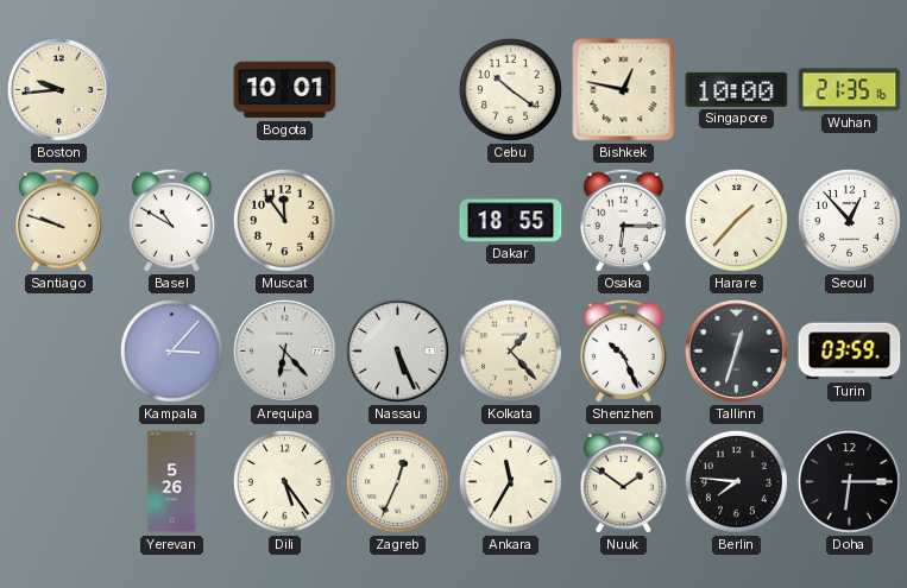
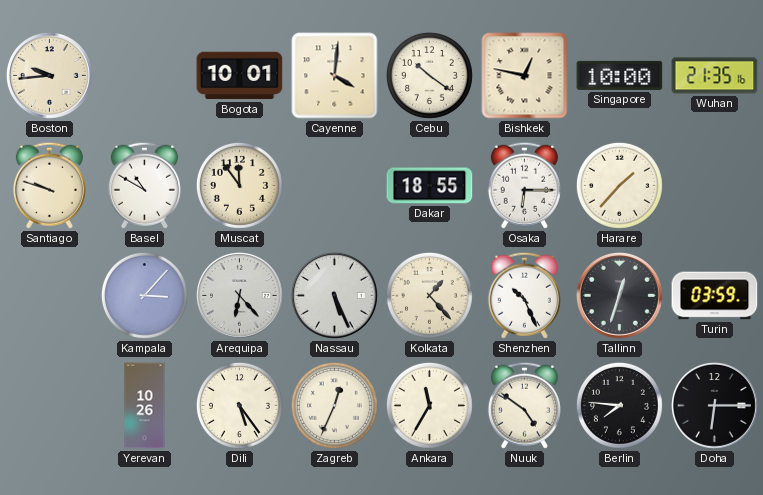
Cayenne: none -> 4:01 (335, 76)
Seoul: 12:53 -> none (849, 220)
Yerevan: 5:26 -> 10:26 (145, 406)
Nuuk: 1:51 -> 4:51 (524, 405)
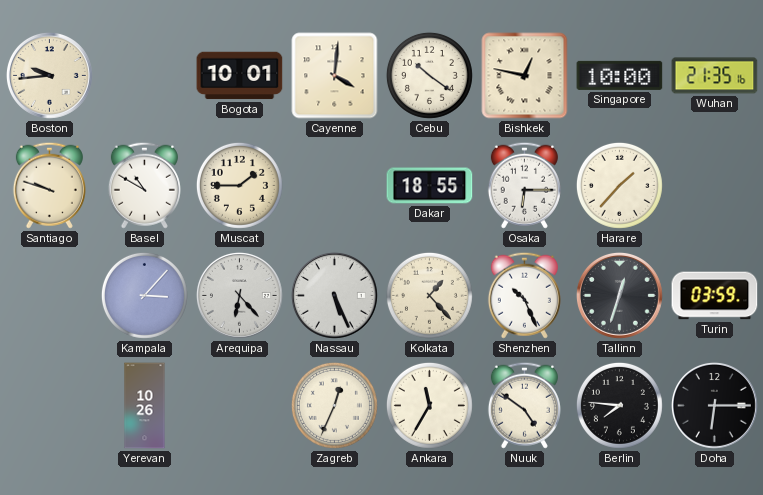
Muscat: 11:54 -> 1:45 (239, 185)
Dili: 5:24 -> none (239, 405)
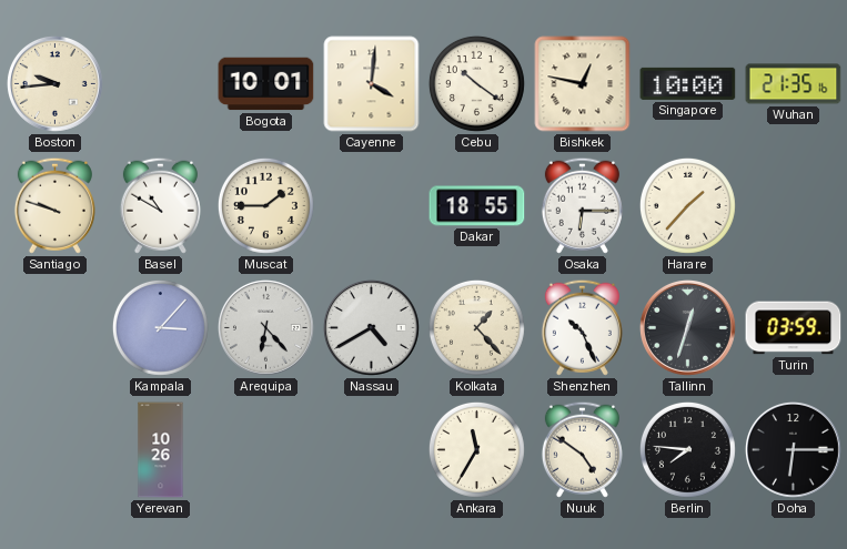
Nassau: 5:26 -> 4:40 (371, 327)
Zagreb: 12:34 -> none (334, 405)
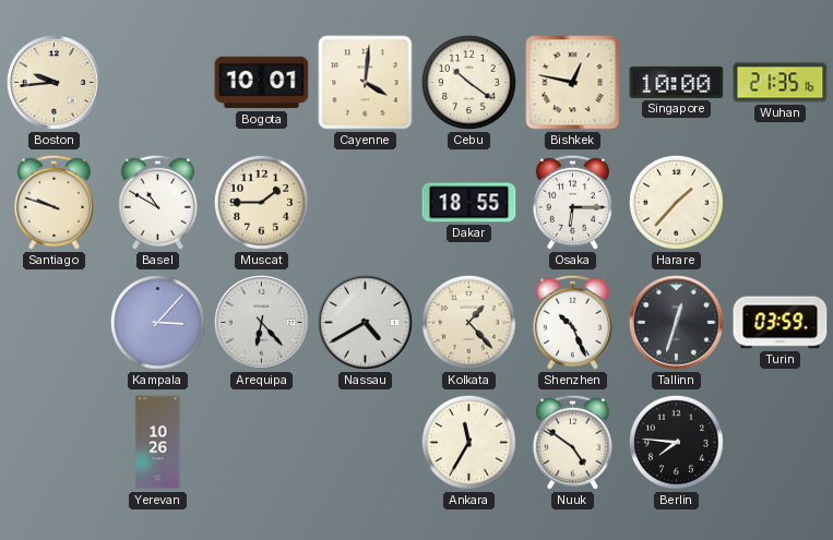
Doha: 6:15 -> none (793, 449)
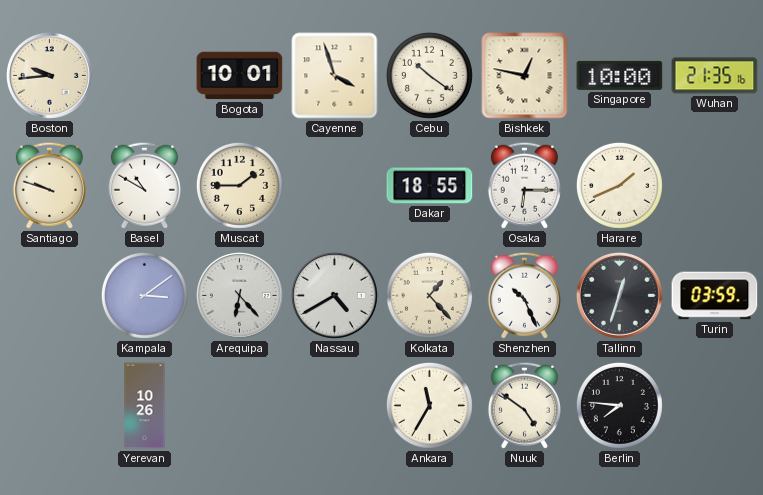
Cayenne: 4:01 -> 3:57 (335, 76)
Harare: 1:37 -> 1:41 (619, 185)
Kampala: 3:07 -> 3:09 (144, 295)
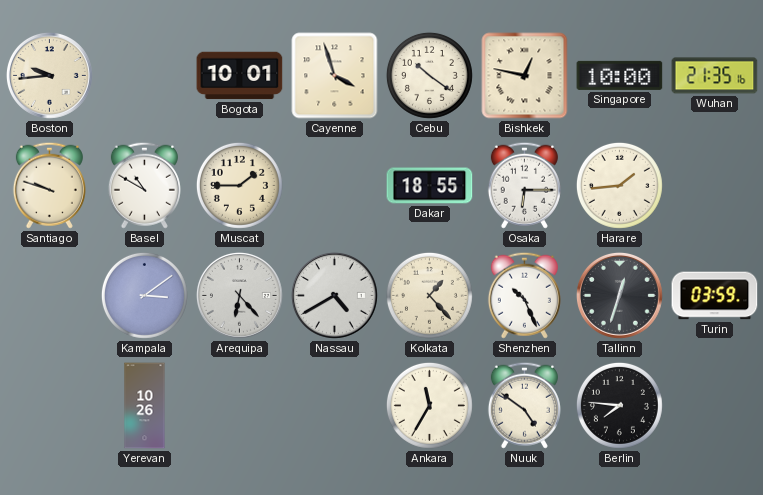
Harare: 1:41 -> 1:44 (619, 185)
